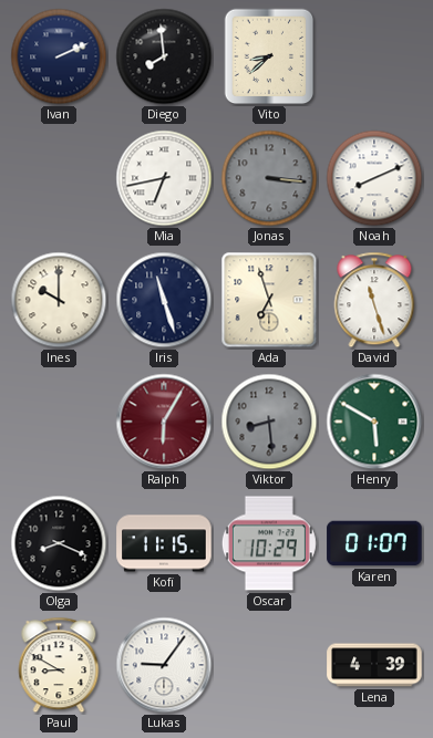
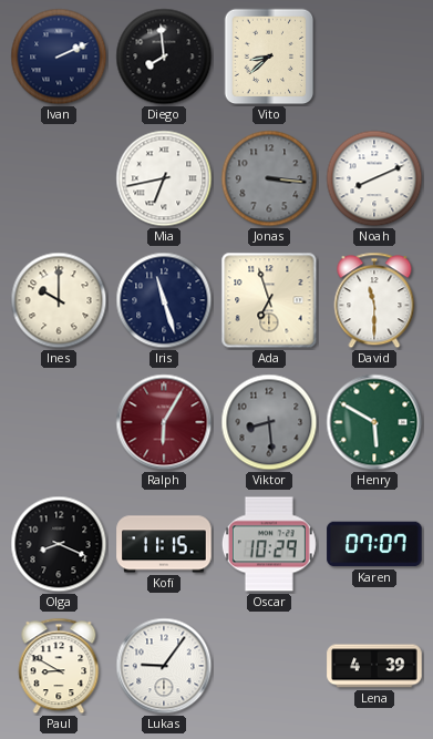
David: 11:27 -> 11:30 (374, 300)
Karen: 01:07 -> 07:07 (374, 544)
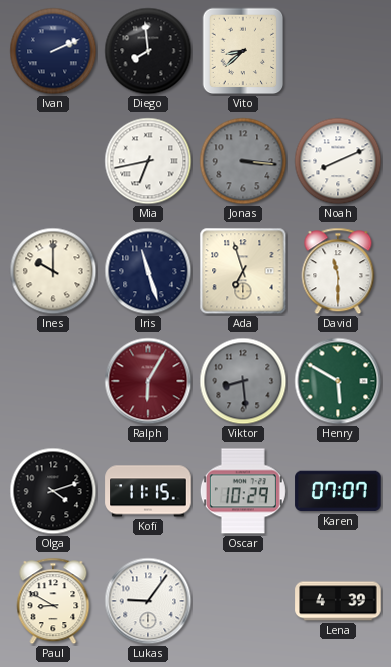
Olga: 8:19 -> 4:12 (53, 491)
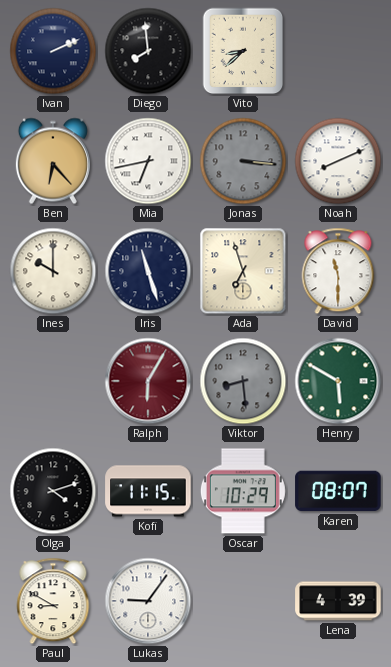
Ben: none -> 6:23 (53, 161)
Karen: 07:07 -> 08:07 (338, 491)
